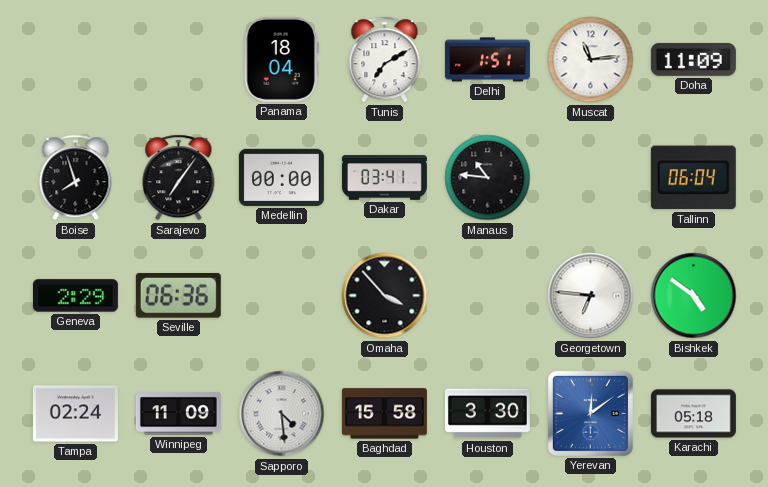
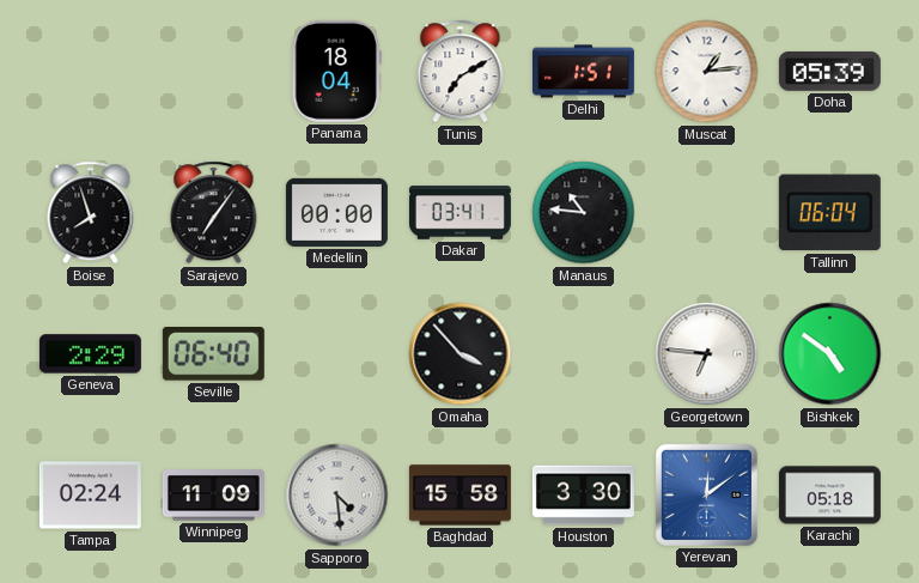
Muscat: 11:14 -> 1:14 (707, 72)
Doha: 11:09 -> 05:39 (829, 71)
Seville: 06:36 -> 06:40 (213, 354)
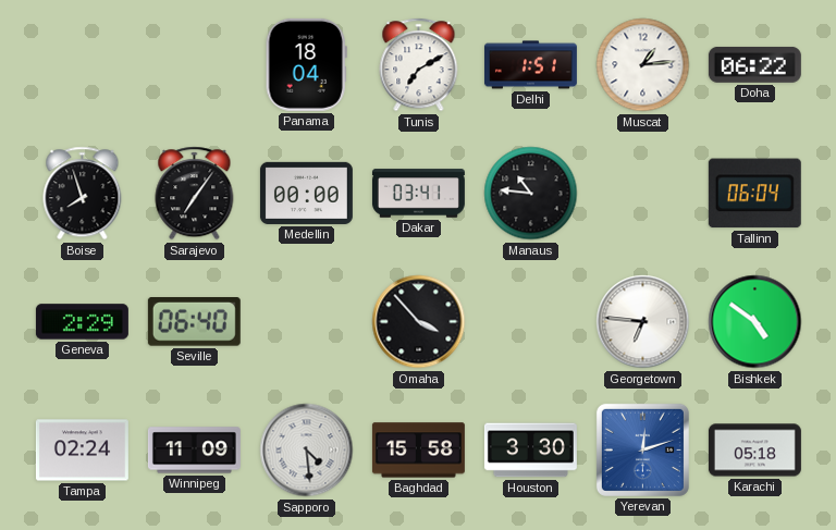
Doha: 05:39 -> 06:22 (754, 64)
Yerevan: 12:09 -> 12:12 (642, 449)
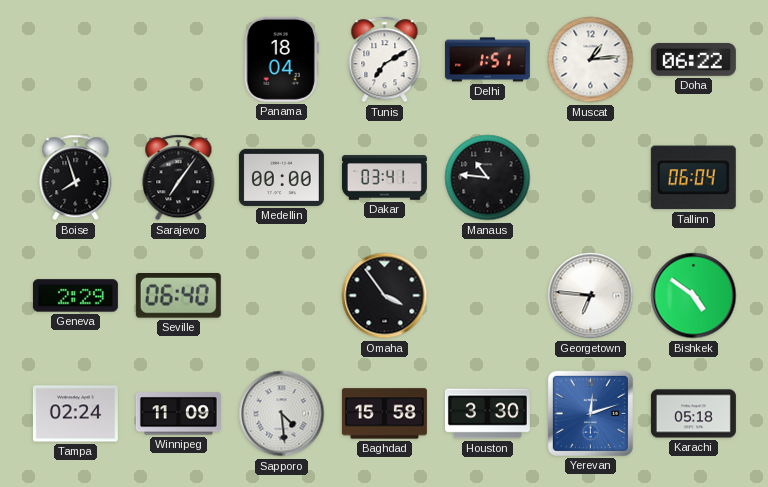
Omaha: 3:53 -> 3:54 (385, 296)
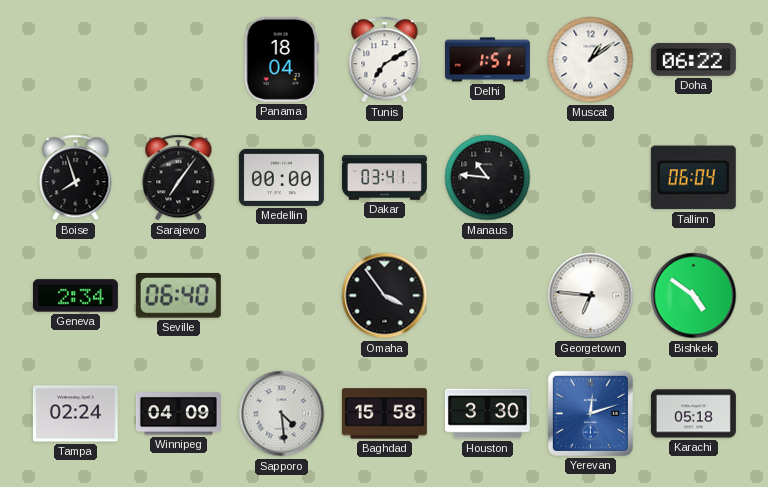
Muscat: 1:14 -> 1:09 (591, 60)
Geneva: 2:29 -> 2:34 (75, 296)
Winnipeg: 11:09 -> 04:09 (178, 414)
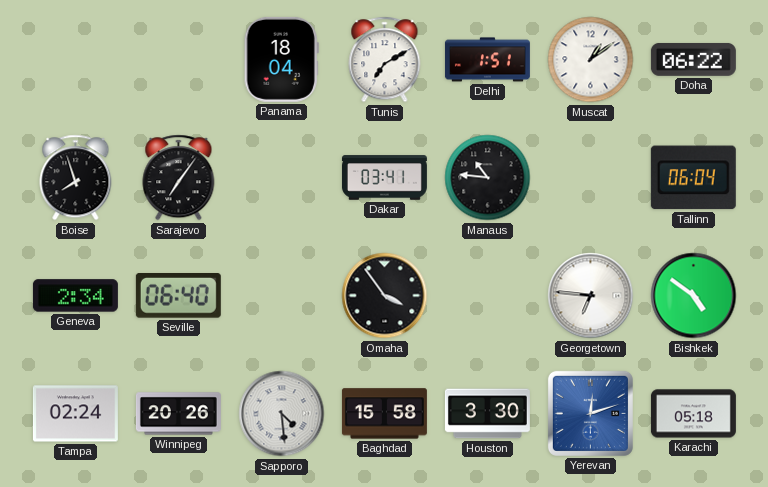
Medellin: 00:00 -> none (281, 177)
Winnipeg: 04:09 -> 20:26 (178, 414)
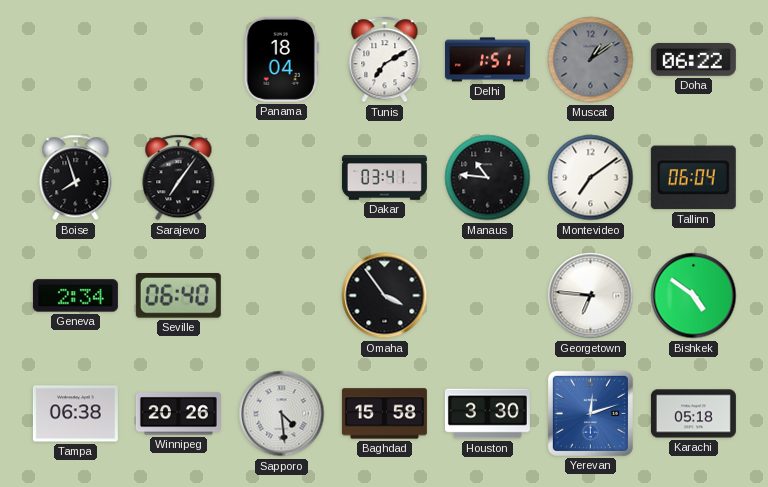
Muscat dial: white -> grey (591, 60)
Montevideo: none -> 7:09 (591, 178)
Tampa: 02:24 -> 06:38 (75, 414)
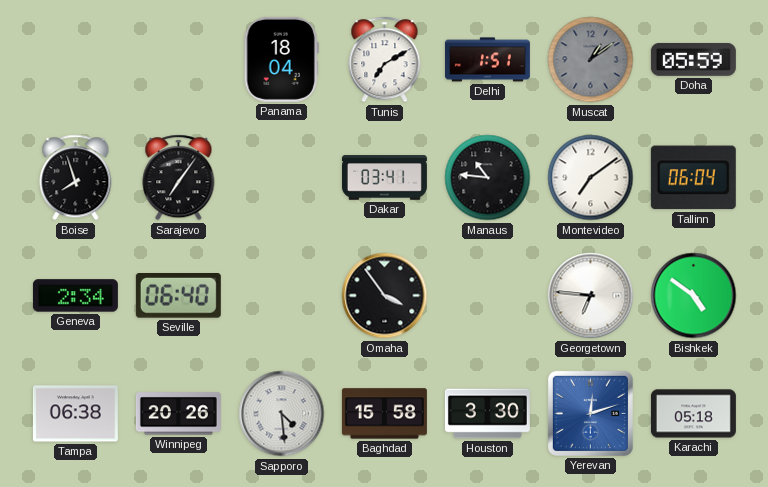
Doha: 06:22 -> 05:59 (693, 59)
